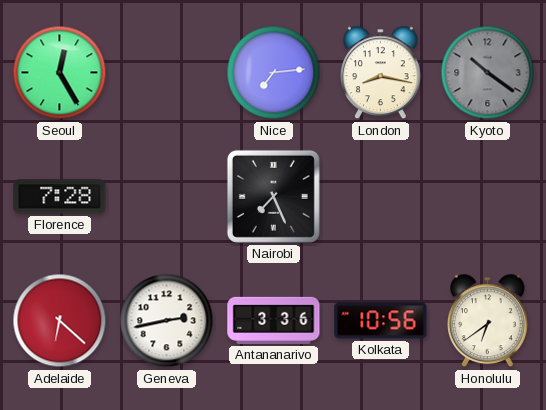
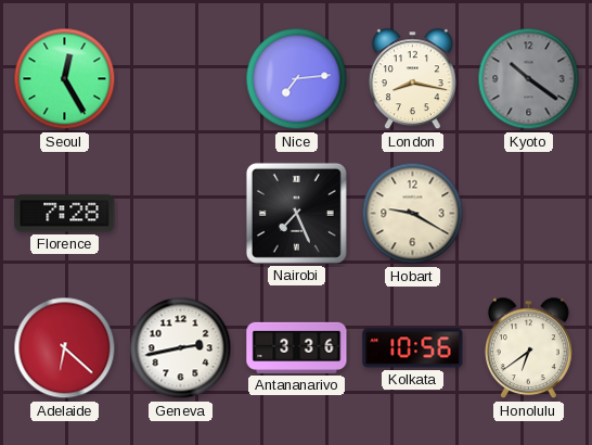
Hobart: none -> 9:20 (413, 214)
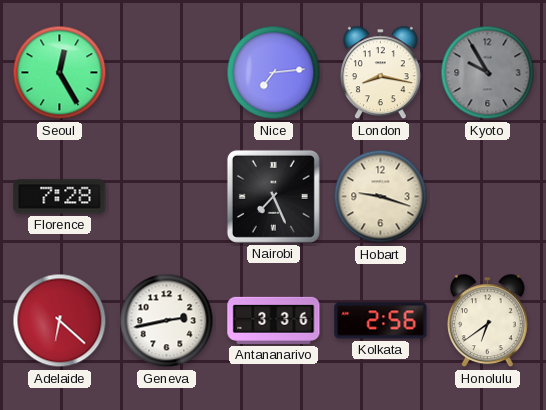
Kyoto: 10:21 -> 9:55 (488, 73)
Hobart: 9:20 -> 9:18 (381, 197)
Kolkata: 10:56 -> 2:56 (381, 321)
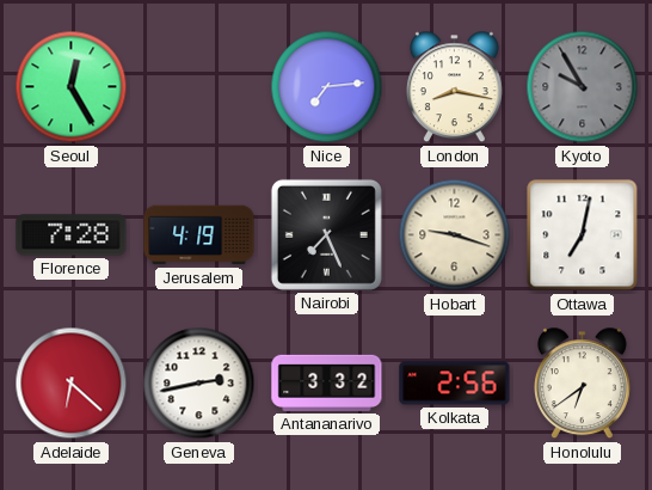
Jerusalem: none -> 4:19 (199, 235)
Ottawa: none -> 7:02 (583, 235)
Antananarivo: 3:36 -> 3:32 (327, 382)
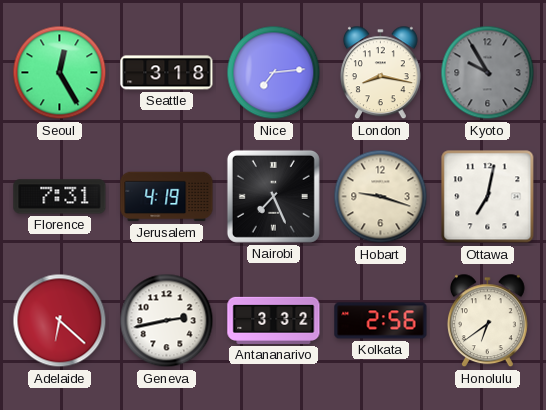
Seattle: none -> 3:18 (167, 73)
Florence: 7:28 -> 7:31 (60, 197)
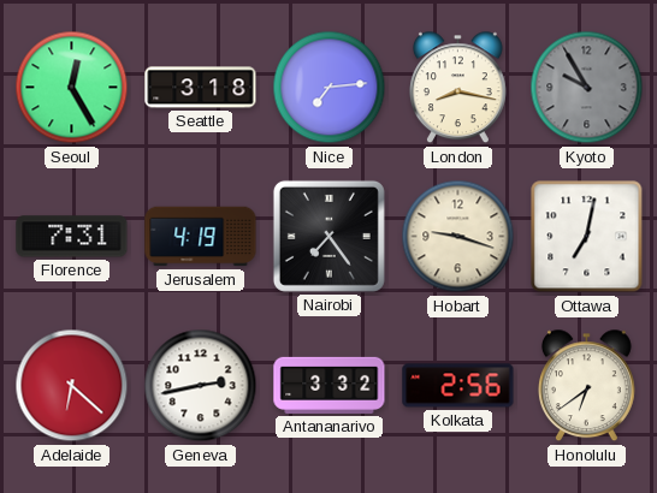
Nairobi: 7:26 -> 7:24 (328, 236)
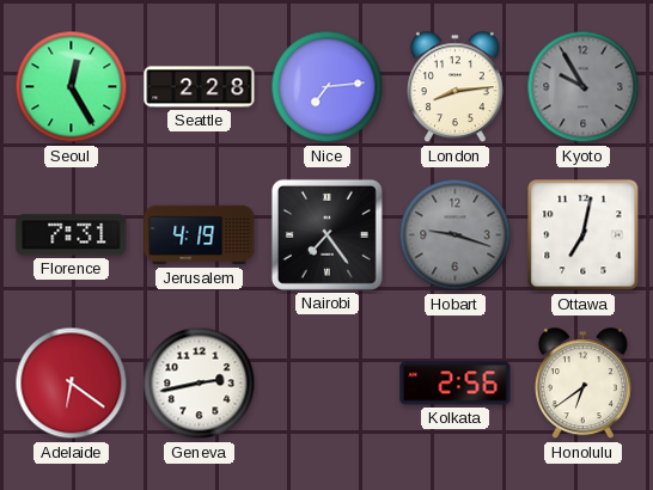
Seattle: 3:18 -> 2:28 (200, 87)
London: 8:17 -> 8:14 (454, 87)
Hobart dial: cream -> grey (456, 235)
Adelaide: 6:22 -> 6:21 (72, 384)
Antananarivo: 3:32 -> none (330, 385)
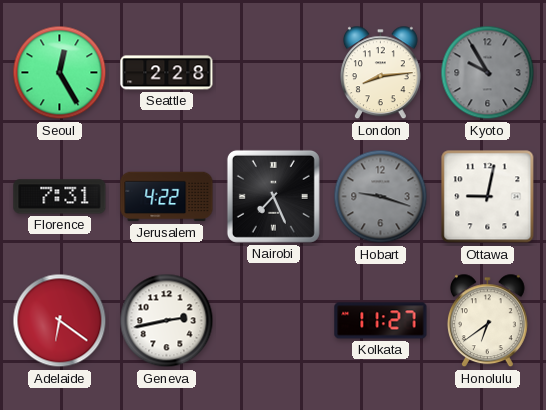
Nice: 7:14 -> none (328, 87)
Jerusalem: 4:19 -> 4:22 (167, 197)
Nairobi: 7:24 -> 7:26 (273, 196)
Ottawa: 7:02 -> 9:02 (488, 197)
Kolkata: 2:56 -> 11:27 (381, 321)
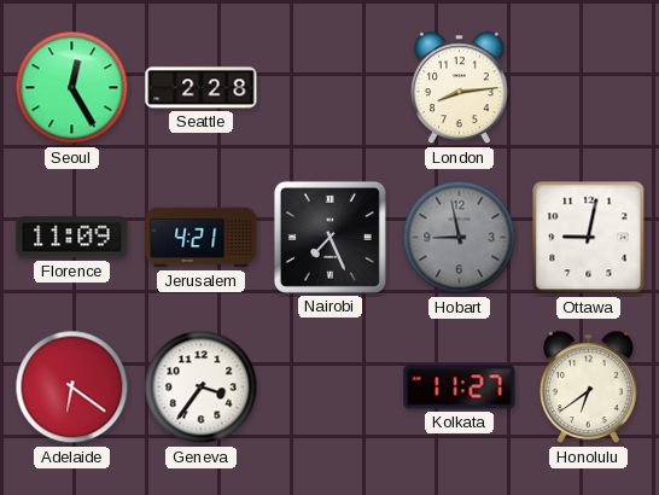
Kyoto: 9:55 -> none (488, 73)
Florence: 7:31 -> 11:09 (72, 238)
Jerusalem: 4:22 -> 4:21 (202, 238)
Hobart: 9:18 -> 8:58 (460, 238)
Geneva: 2:43 -> 3:36 (202, 388)
